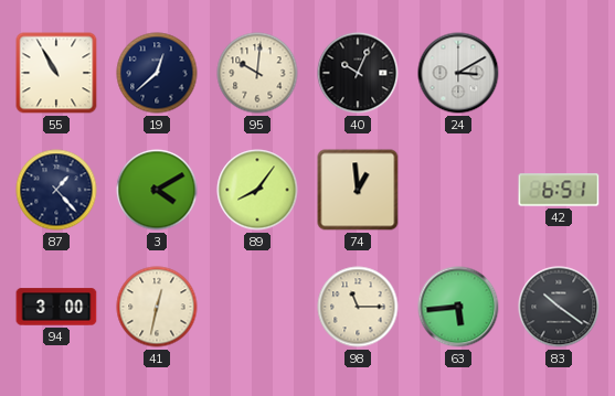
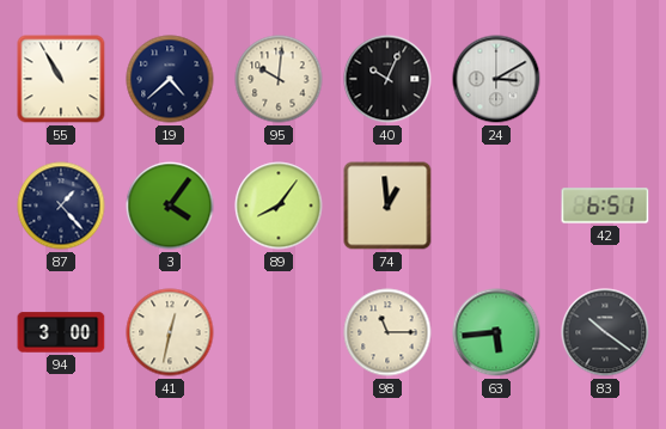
19: 12:38 -> 4:38 (170, 79)
3: 4:10 -> 4:06 (170, 206)
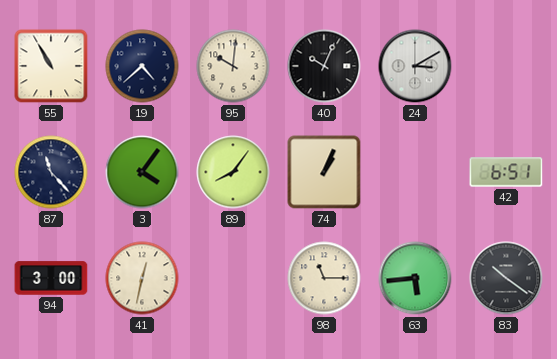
87: 1:23 -> 11:23 (51, 172)
74: 12:59 -> 1:04 (324, 172)
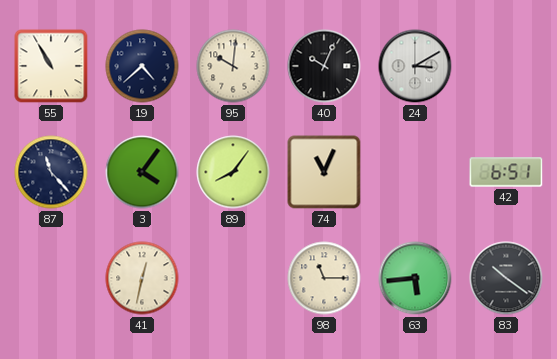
74: 1:04 -> 11:04 (324, 172)
94: 3:00 -> none (51, 278)
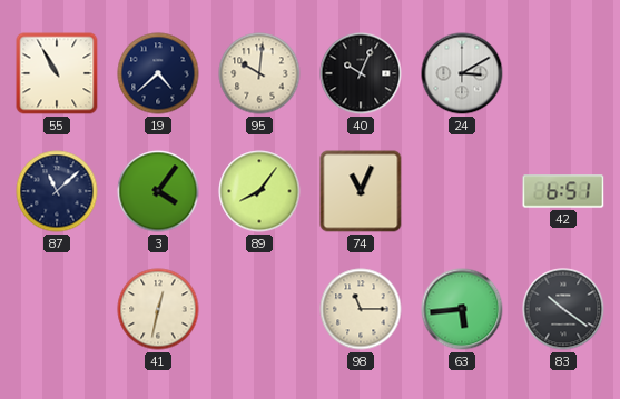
87: 11:23 -> 11:08 (57, 191)
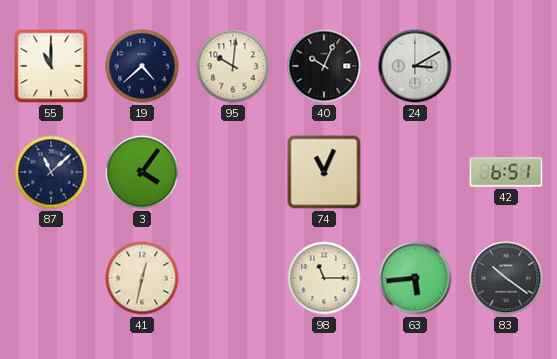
55: 10:55 -> 11:00 (51, 66)
89: 8:06 -> none (259, 191)
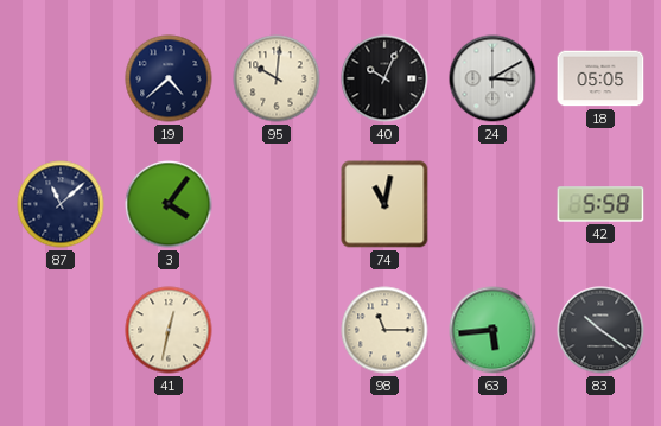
55: 11:00 -> none (51, 66)
18: none -> 05:05 (600, 78)
74: 11:04 -> 11:02 (384, 204)
42: 6:51 -> 5:58 (600, 204)
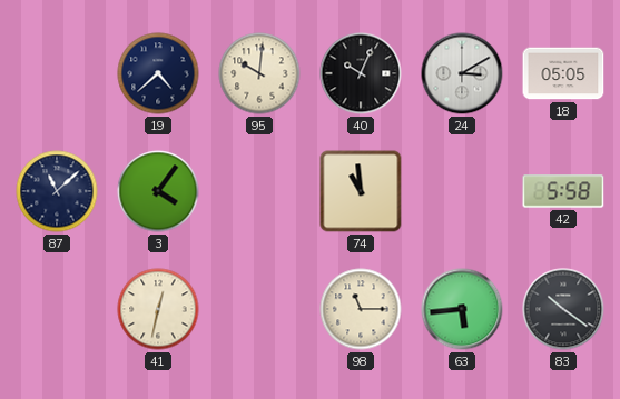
74: 11:02 -> 10:59 (361, 191)
